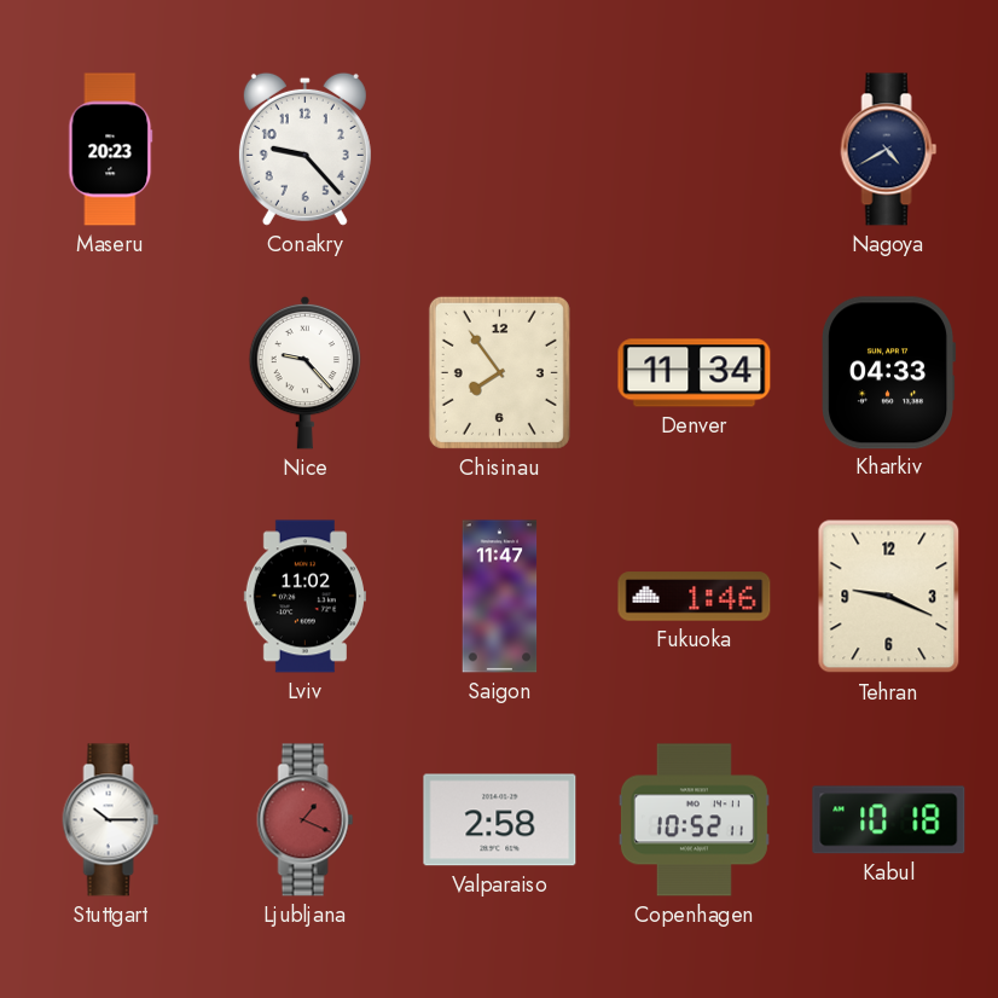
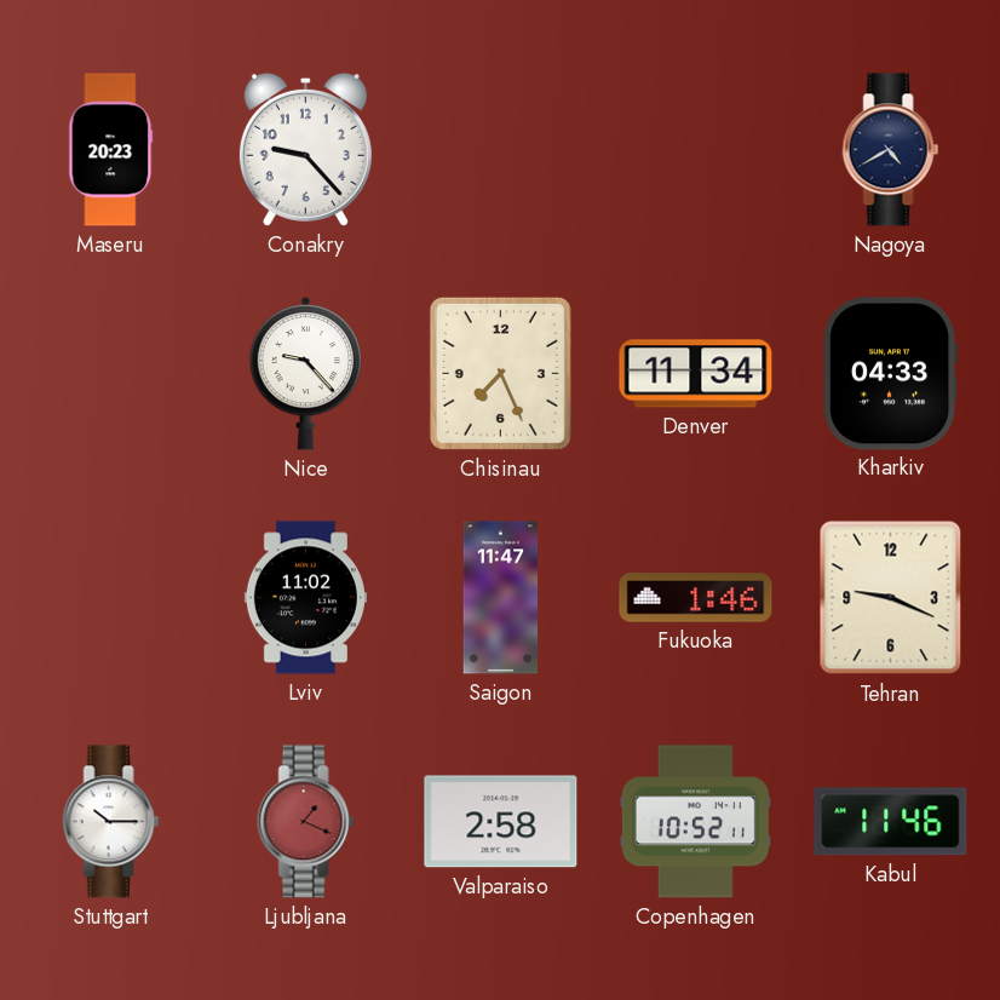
Chisinau: 7:54 -> 7:26 (500, 373)
Kabul: 10:18 -> 11:46 (891, 822)
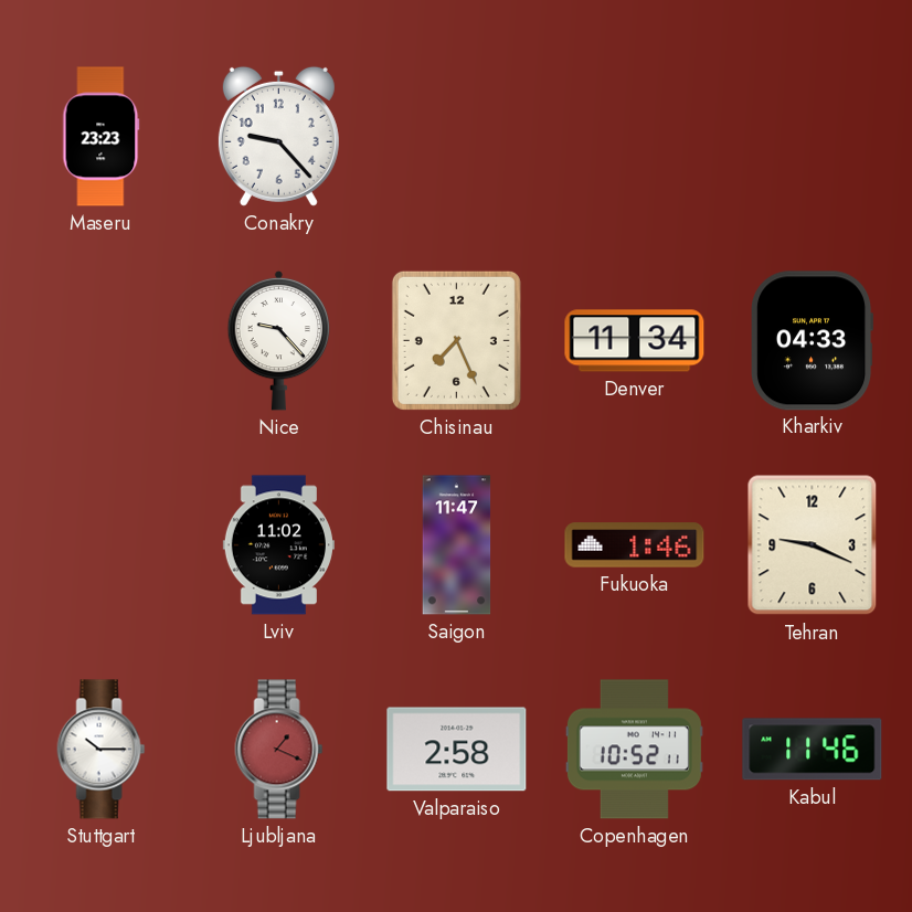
Maseru: 20:23 -> 23:23 (102, 137)
Nagoya: 4:40 -> none (891, 150)
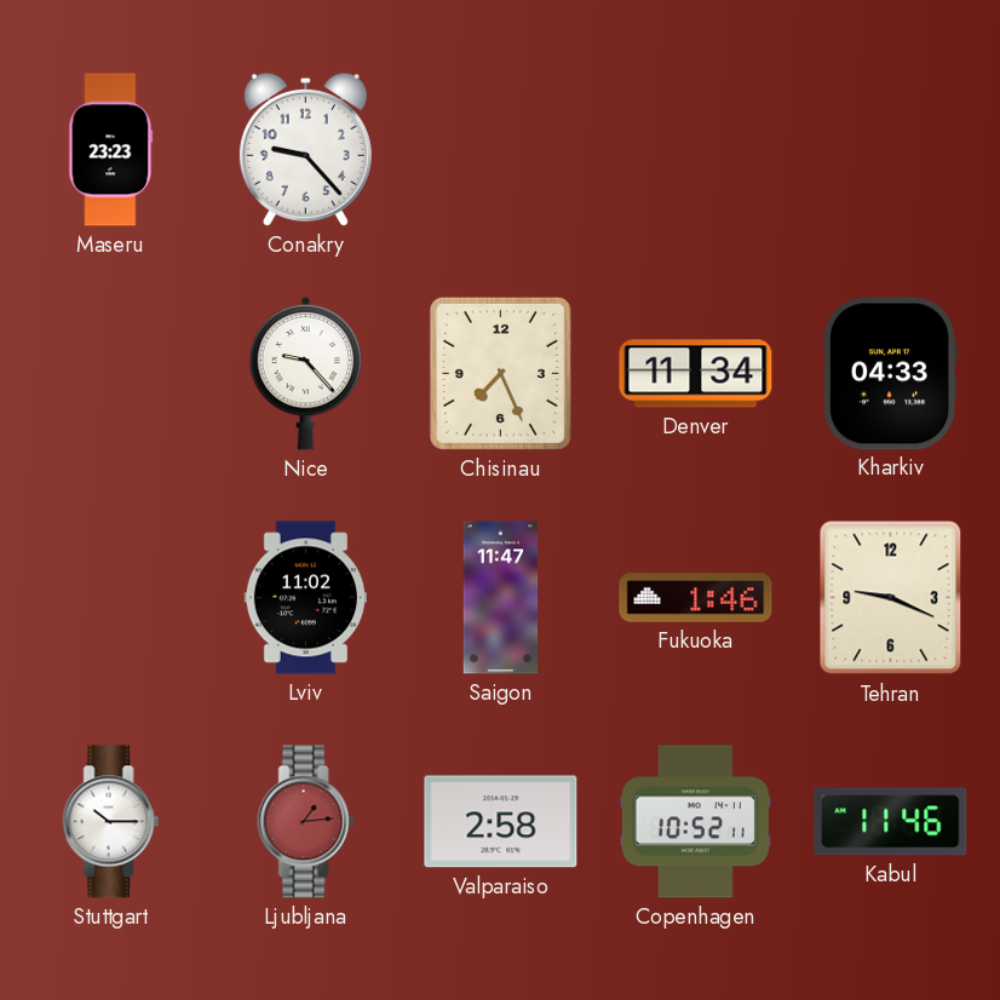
Ljubljana: 1:19 -> 1:14 (306, 822)
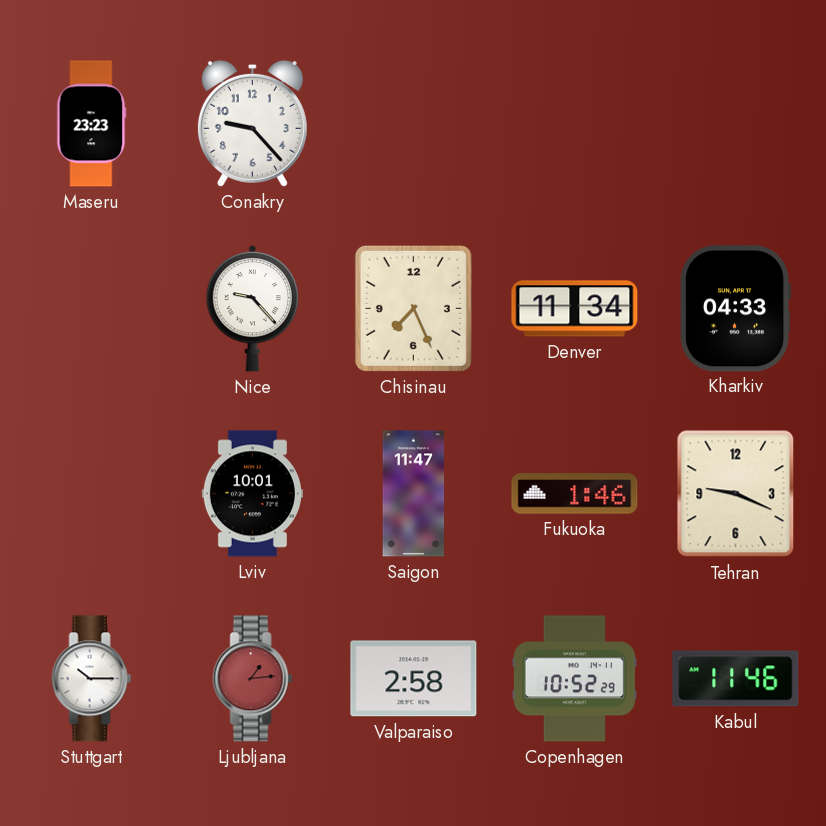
Lviv: 11:02 -> 10:01 (252, 494)
Copenhagen: 10:52:11 -> 10:52:29 (574, 679)
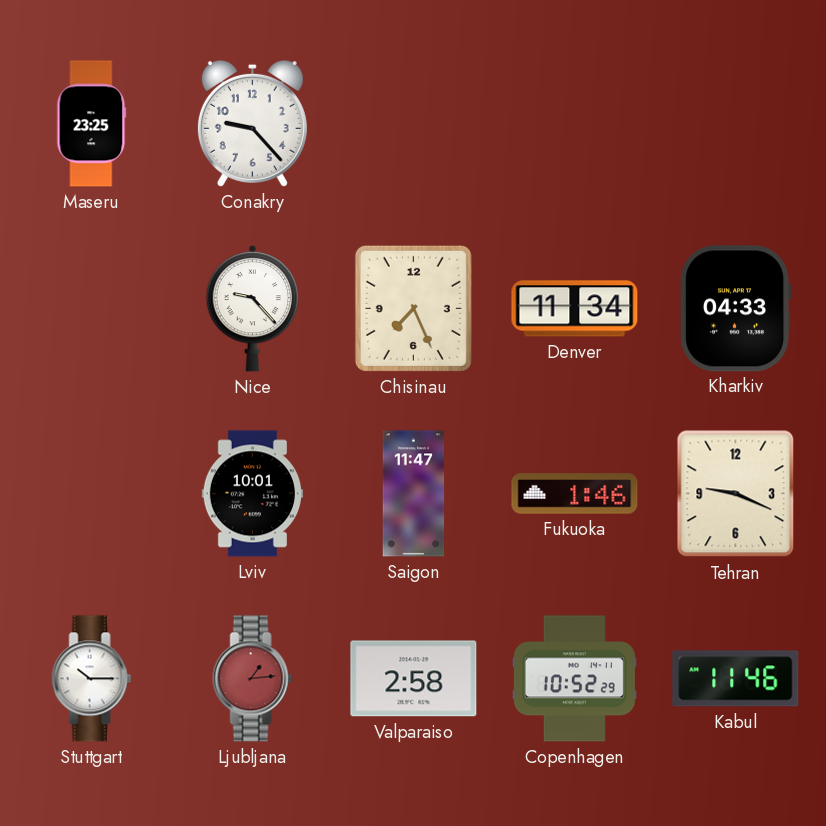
Maseru: 23:23 -> 23:25 (92, 124)
